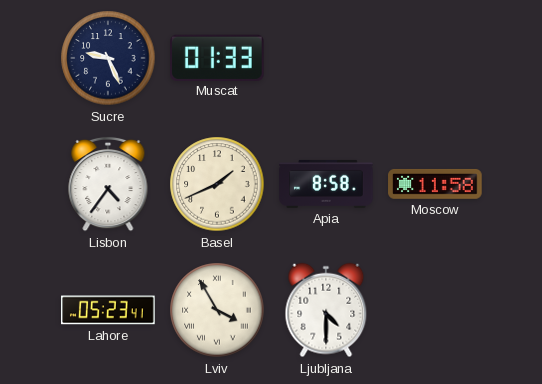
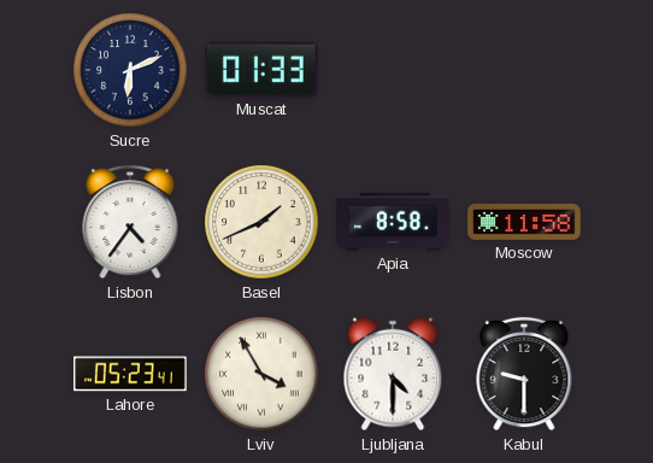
Sucre: 9:26 -> 6:11 (130, 70)
Kabul: none -> 9:30 (524, 374)
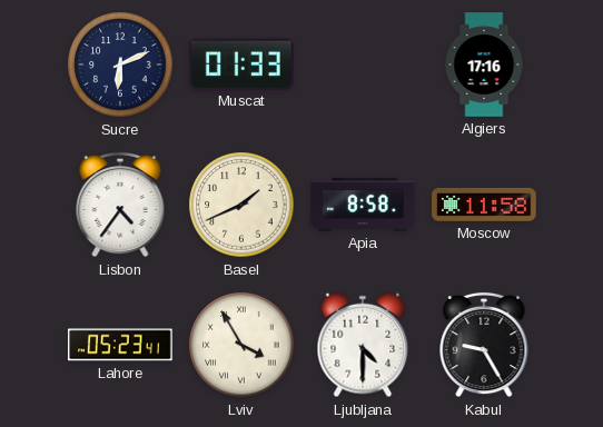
Algiers: none -> 17:16 (484, 64)
Kabul: 9:30 -> 9:25 (484, 345)
